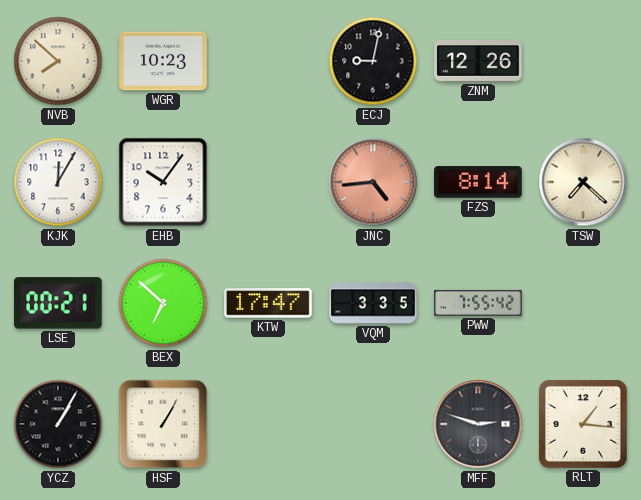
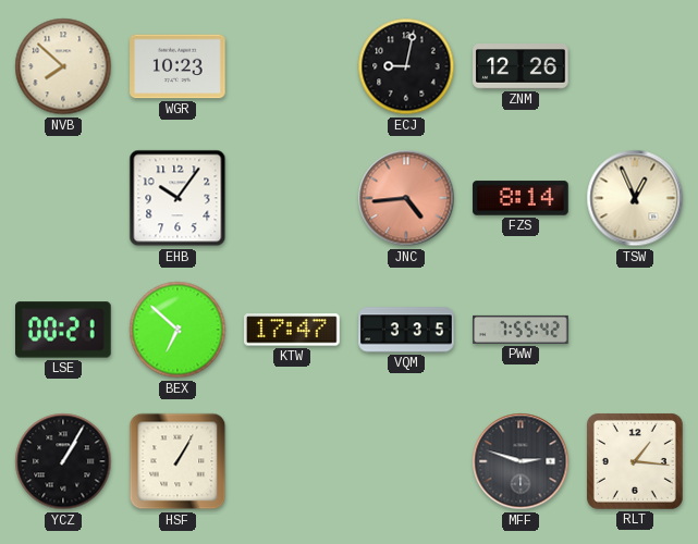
KJK: 12:05 -> none (58, 182)
TSW: 7:22 -> 12:56 (635, 198)
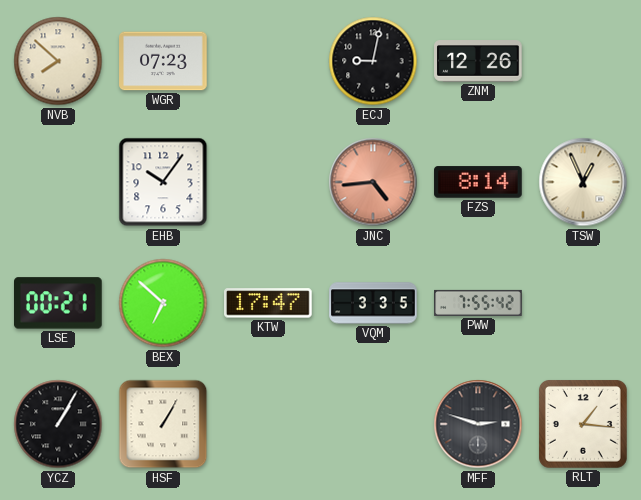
WGR: 10:23 -> 07:23 (163, 61)
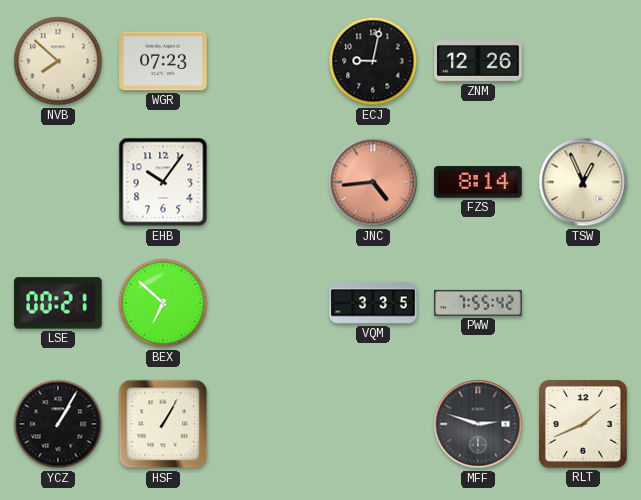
KTW: 17:47 -> none (269, 303)
RLT: 1:16 -> 1:41 (583, 424)
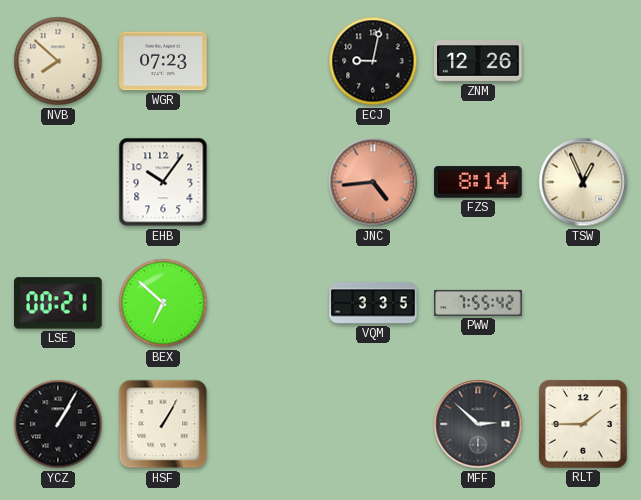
MFF: 2:48 -> 2:52 (478, 424)
RLT: 1:41 -> 1:45 (583, 424)
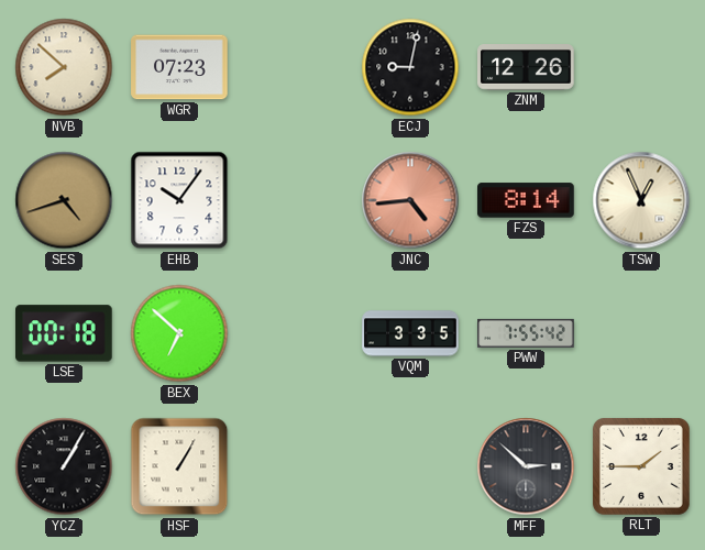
SES: none -> 4:42 (64, 200)
LSE: 00:21 -> 00:18 (65, 333)
